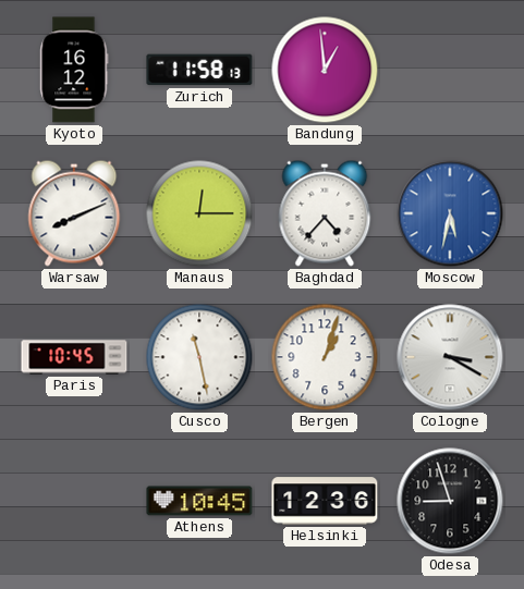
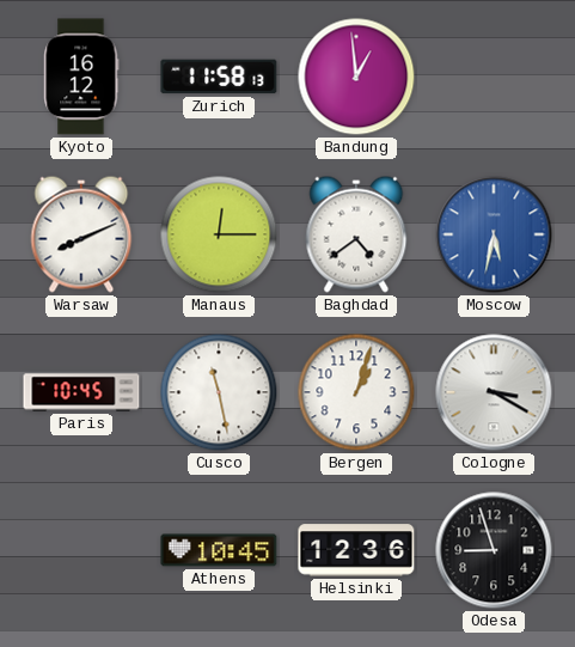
Baghdad: 4:37 -> 4:39 (356, 234)
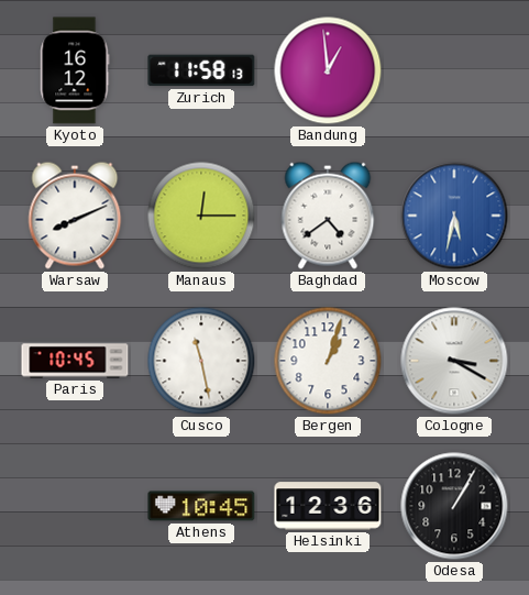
Odesa: 8:57 -> 1:05 (454, 506)
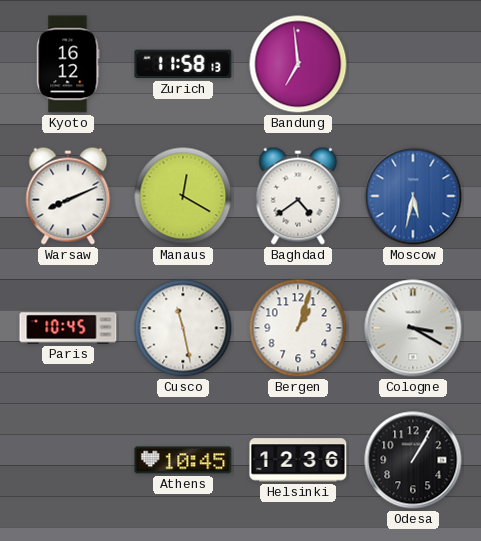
Bandung: 12:59 -> 6:59 (298, 64)
Manaus: 12:15 -> 12:20 (183, 196)
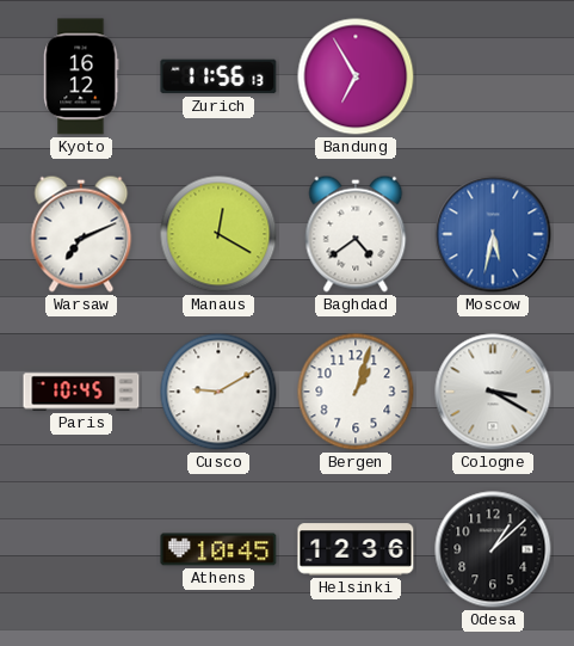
Zurich: 11:58 -> 11:56 (218, 76)
Bandung: 6:59 -> 6:55 (356, 76)
Warsaw: 8:11 -> 7:11 (81, 234)
Cusco: 11:28 -> 9:10 (218, 392)
Odesa: 1:05 -> 1:08 (493, 549)
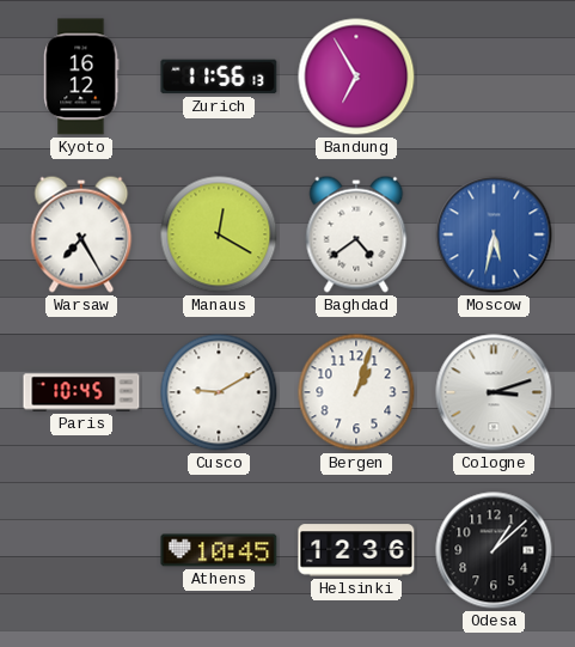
Warsaw: 7:11 -> 7:25 (81, 234)
Cologne: 3:20 -> 3:12 (494, 392)
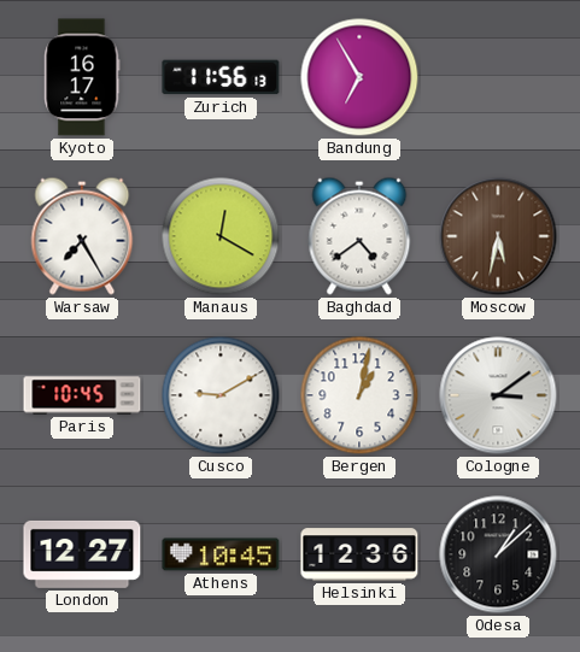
Kyoto: 16:12 -> 16:17 (82, 77)
Moscow dial: blue -> brown (498, 236)
Bergen: 1:03 -> 1:02 (359, 395)
Cologne: 3:12 -> 3:09 (498, 395)
London: none -> 12:27 (82, 554)
